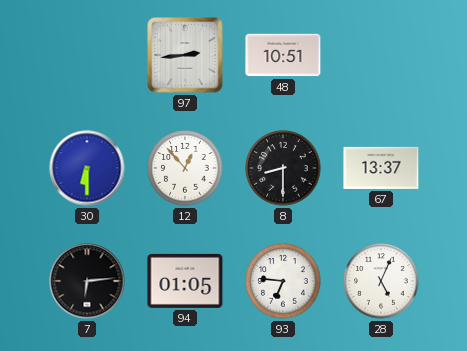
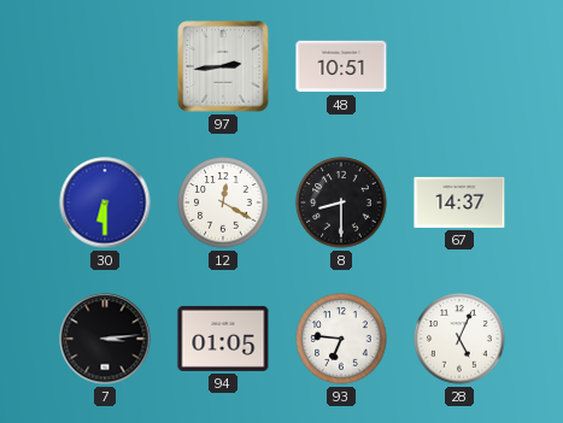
12: 12:53 -> 12:20 (223, 202)
67: 13:37 -> 14:37 (459, 202)
7: 6:14 -> 3:14 (105, 339)
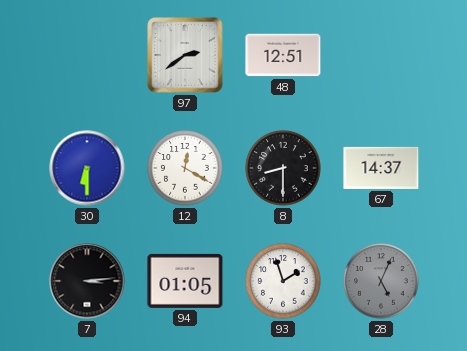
97: 2:44 -> 2:39 (185, 55)
48: 10:51 -> 12:51 (283, 55)
93: 6:46 -> 1:57 (283, 281)
28 dial: white -> grey (381, 281)
